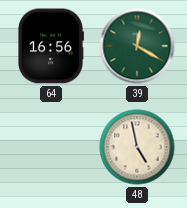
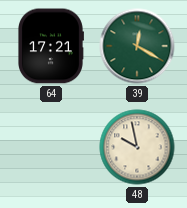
64: 16:56 -> 17:21 (51, 46)
48: 4:58 -> 9:58 (137, 147)
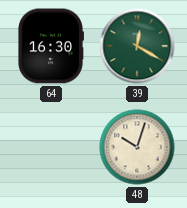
64: 17:21 -> 16:30 (51, 46)
48: 9:58 -> 10:03 (137, 147)
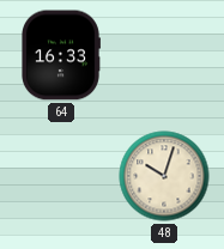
64: 16:30 -> 16:33 (61, 55)
39: 12:20 -> none (137, 46)
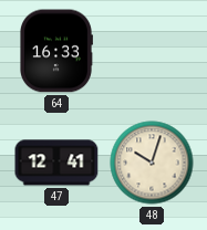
47: none -> 12:41 (56, 163)
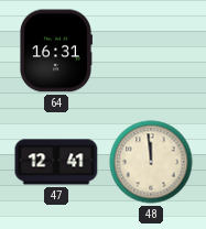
64: 16:33 -> 16:31 (56, 51)
48: 10:03 -> 11:59 (151, 162)
